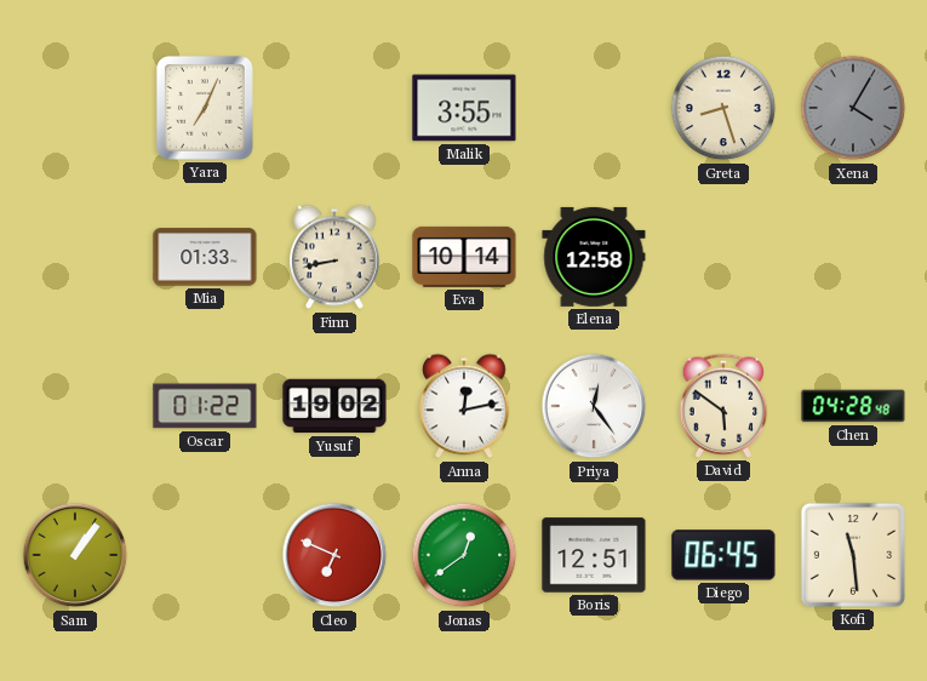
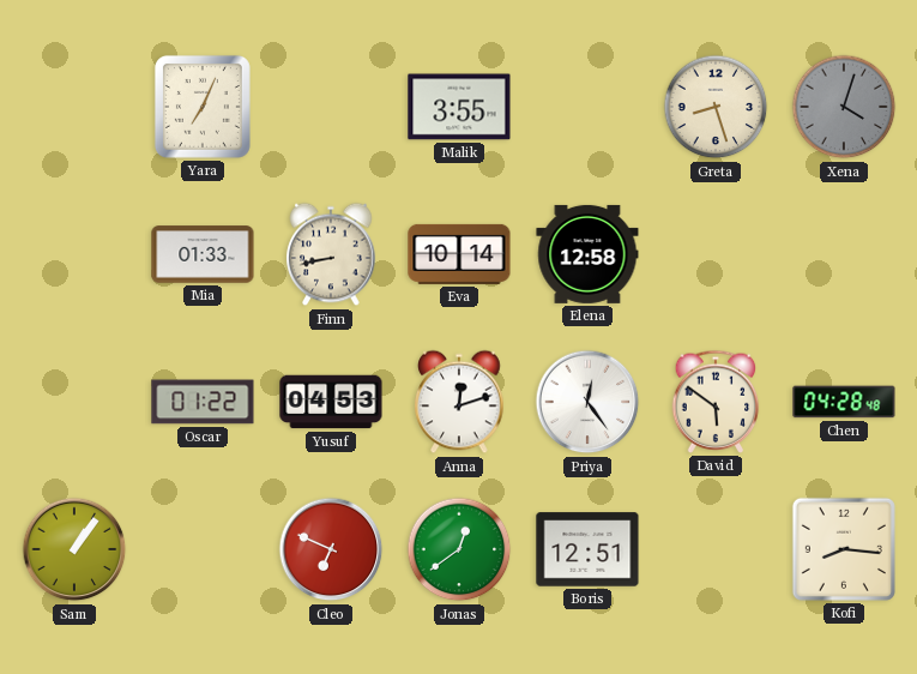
Xena: 4:05 -> 4:03 (844, 107)
Yusuf: 19:02 -> 04:53 (331, 402)
Anna: 12:13 -> 12:12 (459, 402)
Diego: 06:45 -> none (723, 555)
Kofi: 11:29 -> 8:16 (844, 549)
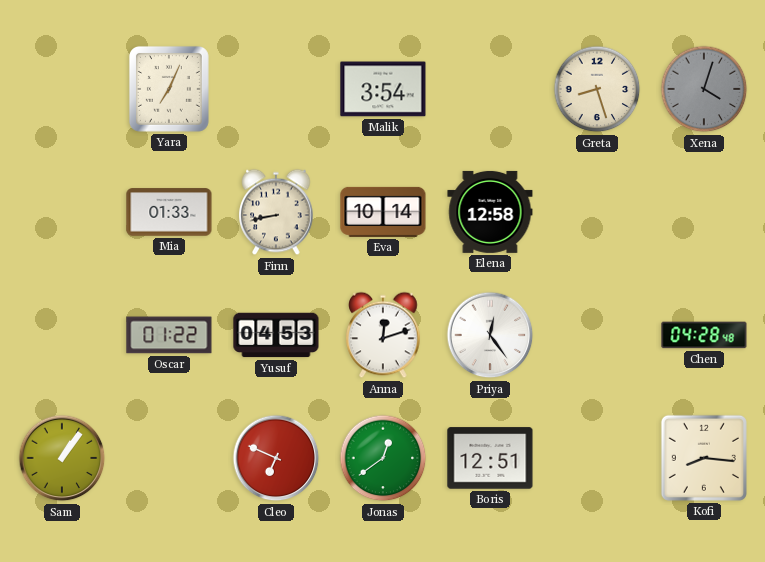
Malik: 3:55 -> 3:54 (383, 89)
David: 5:51 -> none (716, 402)
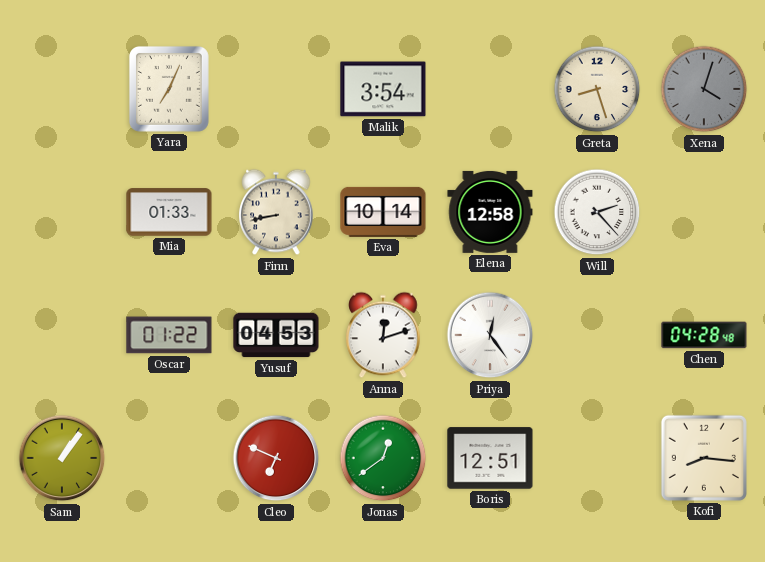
Will: none -> 2:23 (597, 212)
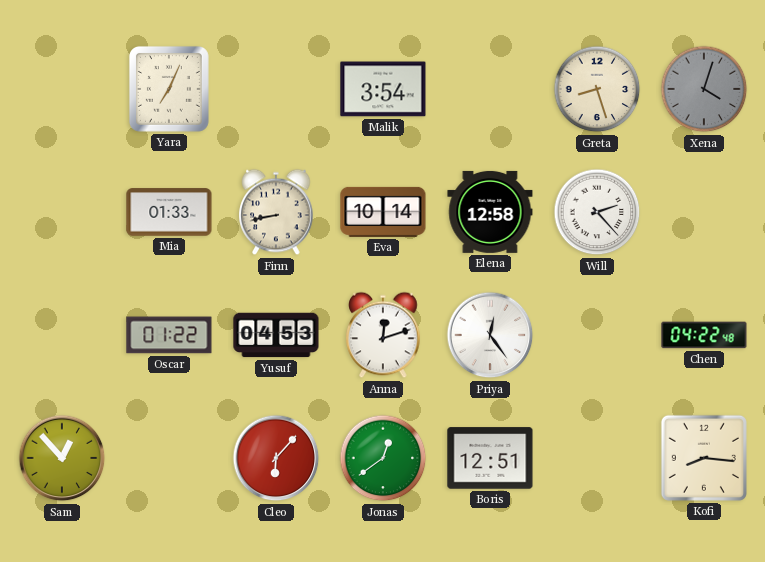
Chen: 04:28 -> 04:22 (704, 335)
Sam: 1:06 -> 12:53 (62, 458)
Cleo: 6:49 -> 6:07 (276, 458)
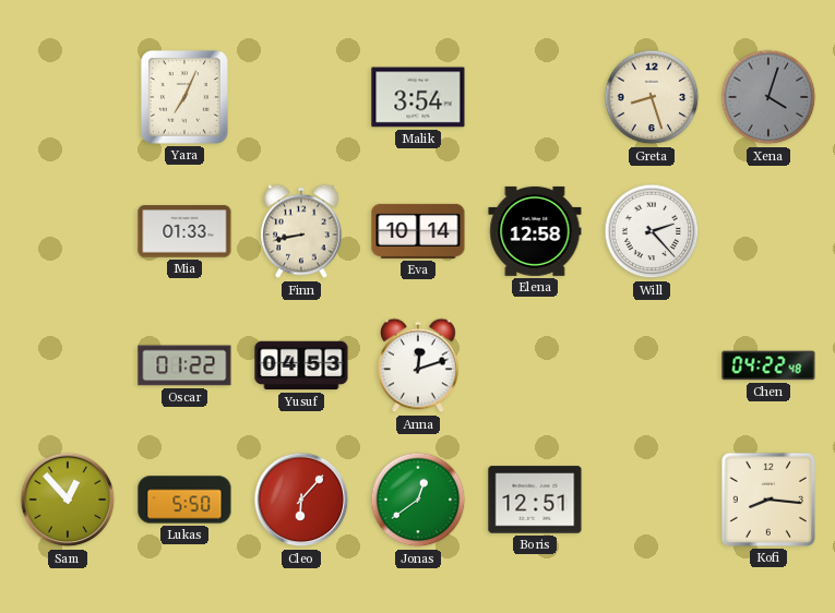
Priya: 12:24 -> none (490, 335)
Lukas: none -> 5:50 (184, 500)
